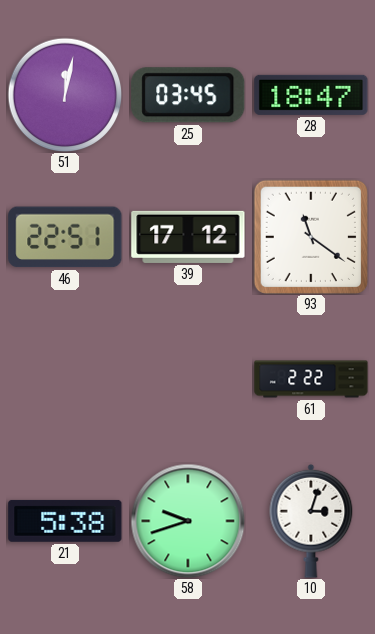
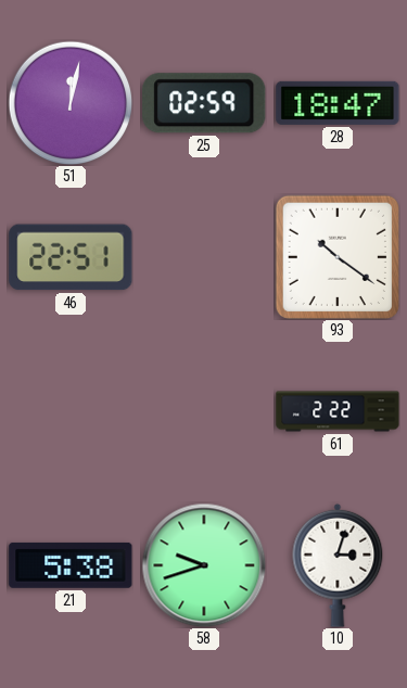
25: 03:45 -> 02:59 (204, 103)
39: 17:12 -> none (188, 237)
93: 11:21 -> 10:21 (338, 257)
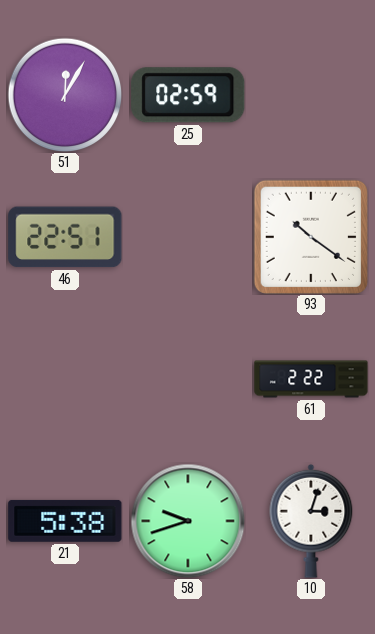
51: 12:02 -> 12:05 (65, 95)
28: 18:47 -> none (338, 103)
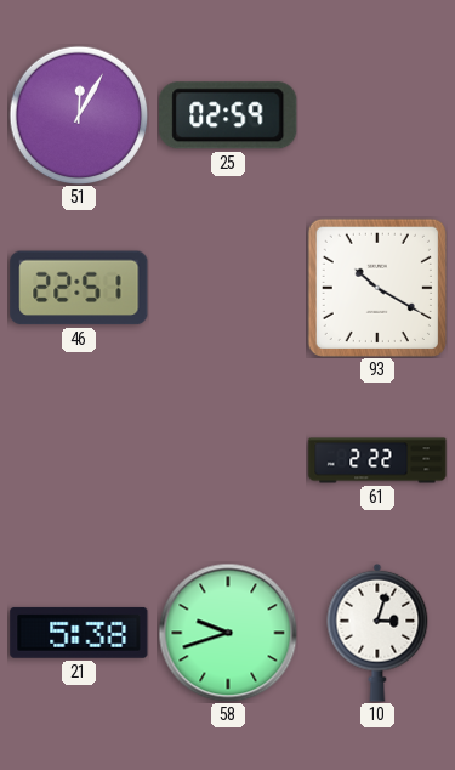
93: 10:21 -> 10:20 (377, 288)
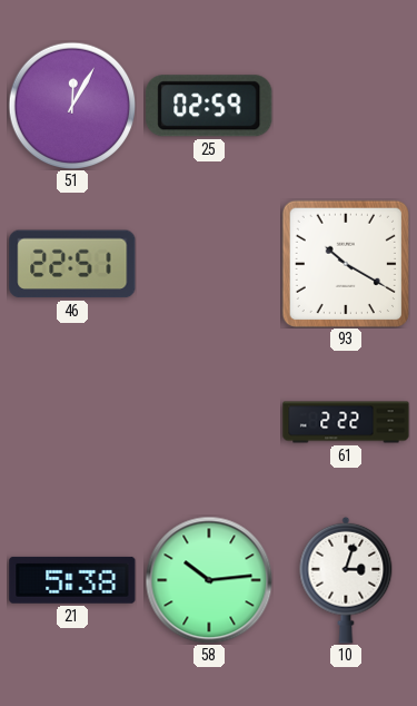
58: 9:42 -> 10:14 (209, 580)
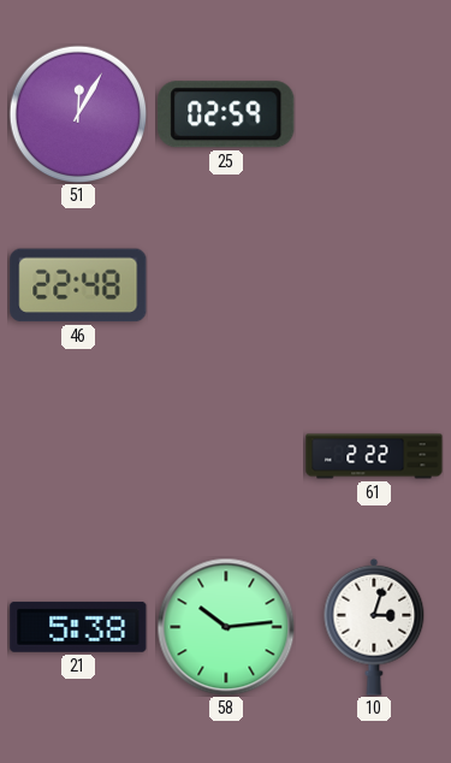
46: 22:51 -> 22:48 (78, 285)
93: 10:20 -> none (346, 264)
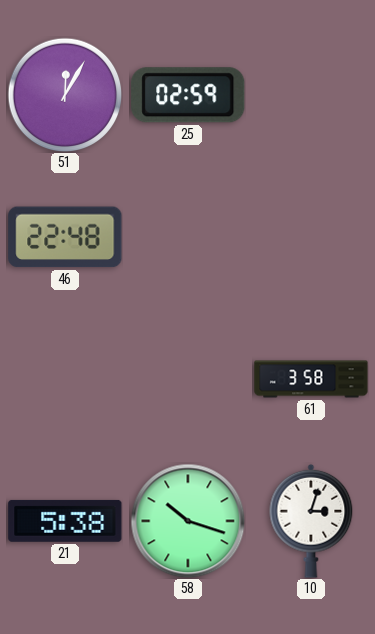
61: 2:22 -> 3:58 (311, 379)
58: 10:14 -> 10:18 (188, 521)
